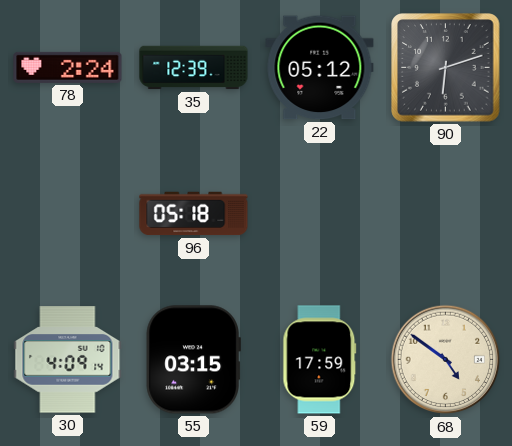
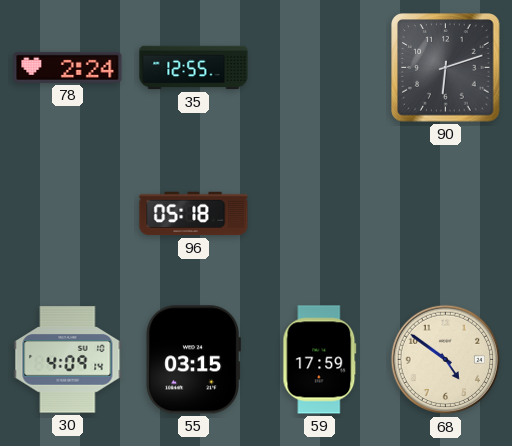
35: 12:39 -> 12:55 (194, 68)
22: 05:12 -> none (320, 68)
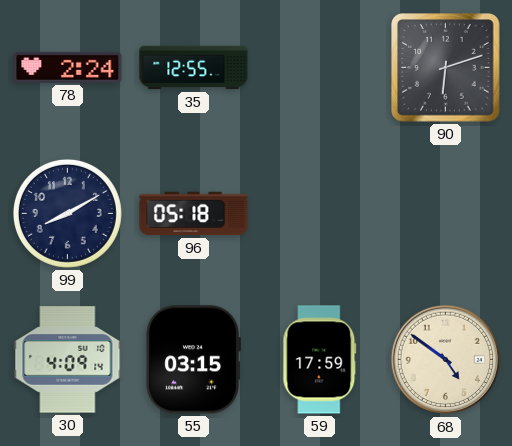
99: none -> 8:10 (67, 213)
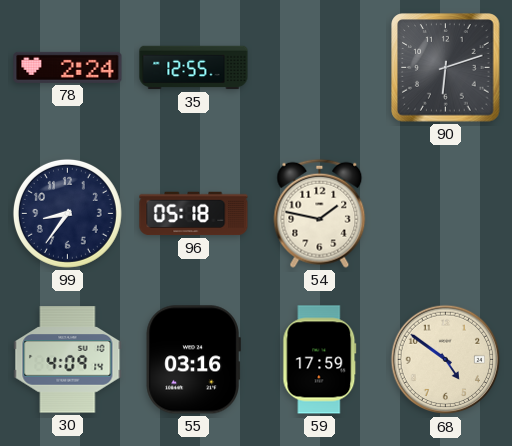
99: 8:10 -> 8:36 (67, 213)
54: none -> 1:47 (320, 213)
55: 03:15 -> 03:16 (193, 360)
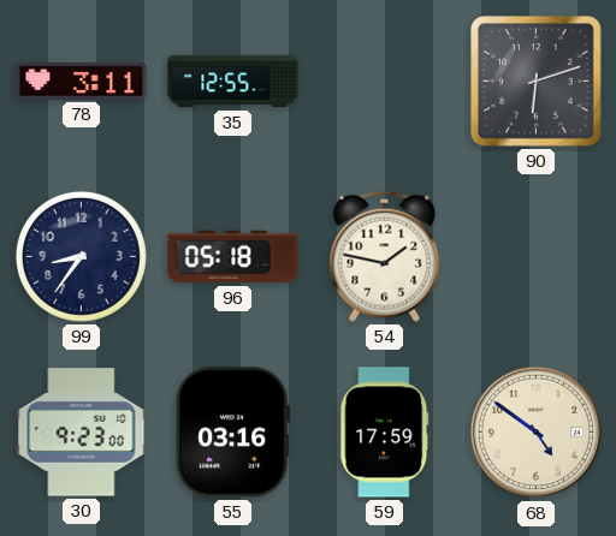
78: 2:24 -> 3:11 (82, 81)
30: 4:09 -> 9:23 (82, 433)
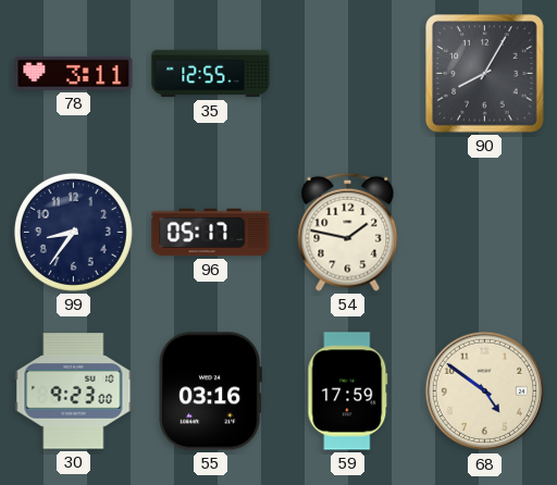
90: 6:12 -> 8:05 (485, 74)
96: 05:18 -> 05:17 (211, 233)
